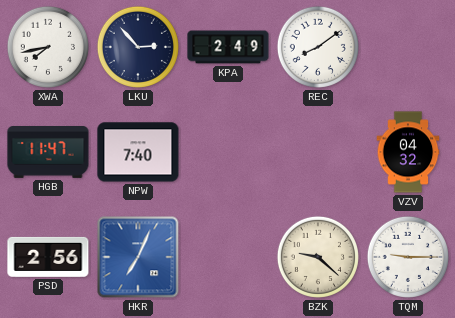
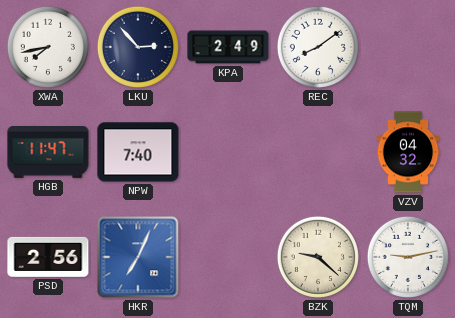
TQM: 9:15 -> 9:13 (408, 257)
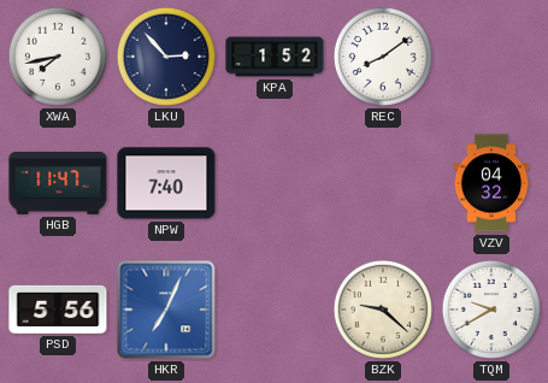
KPA: 2:49 -> 1:52 (275, 57)
PSD: 2:56 -> 5:56 (58, 310)
TQM: 9:13 -> 9:40 (491, 310)
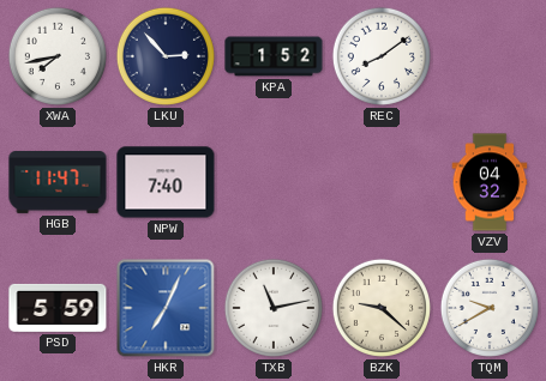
PSD: 5:56 -> 5:59 (58, 308)
TXB: none -> 11:13 (274, 308)
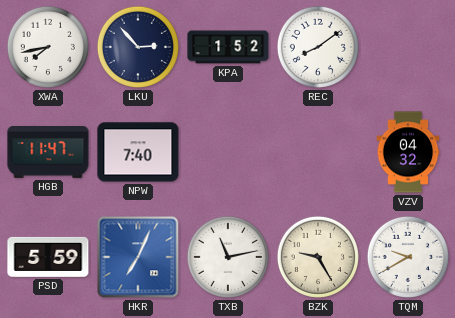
BZK: 9:22 -> 9:25 (318, 257)
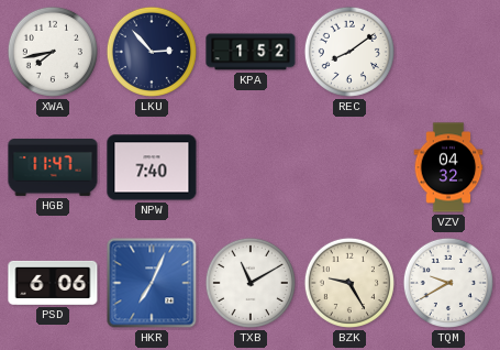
PSD: 5:59 -> 6:06 (53, 283)
TXB: 11:13 -> 11:10 (251, 283)
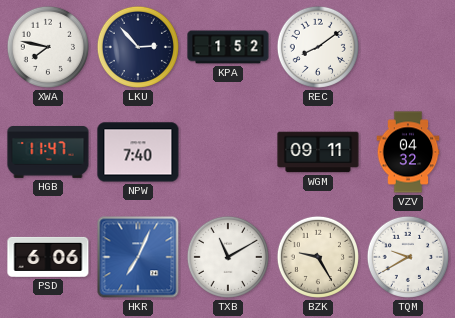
XWA: 7:43 -> 7:47 (48, 47)
WGM: none -> 09:11 (318, 152)
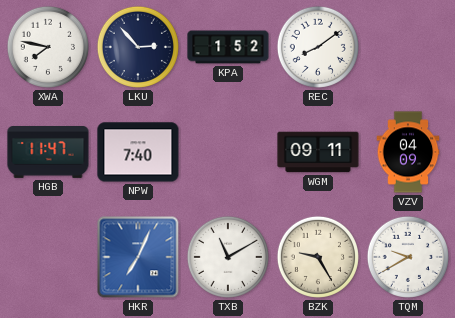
VZV: 04:32 -> 04:09 (408, 152)
PSD: 6:06 -> none (48, 257)
